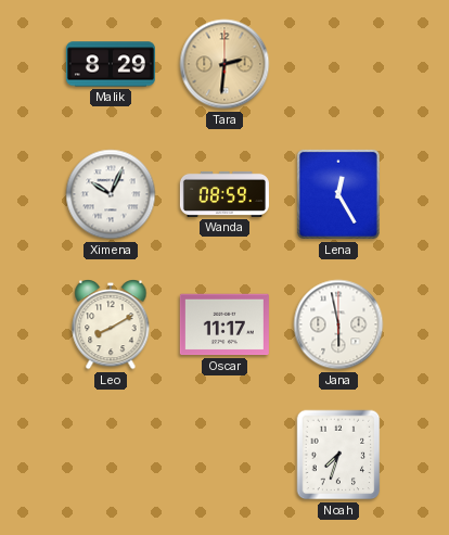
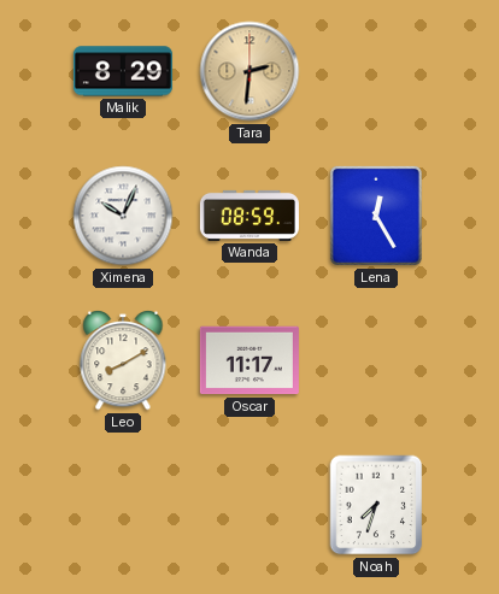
Jana: 5:58 -> none (338, 324)
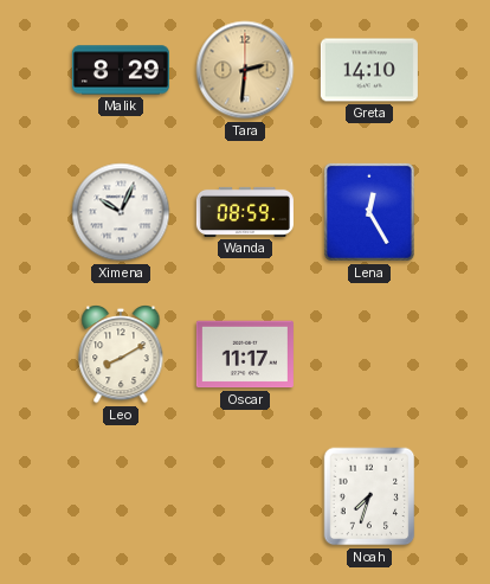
Greta: none -> 14:10 (369, 70)
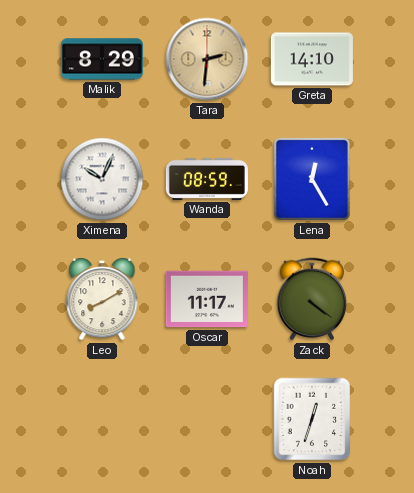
Zack: none -> 4:21 (312, 299)
Noah: 7:33 -> 12:33 (312, 419)
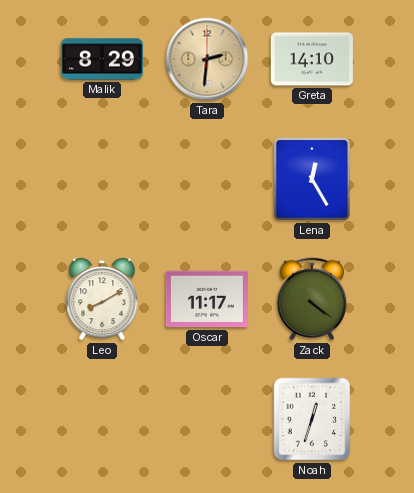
Ximena: 10:04 -> none (102, 179)
Wanda: 08:59 -> none (207, 179)
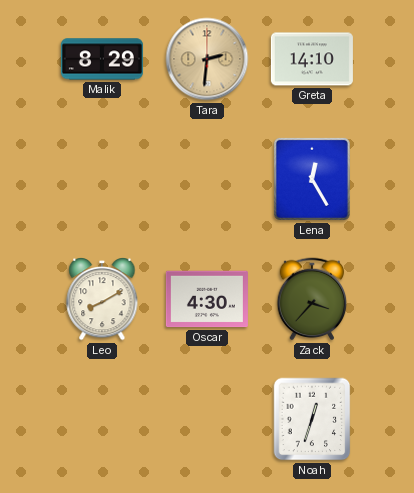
Oscar: 11:17 -> 4:30 (207, 299)
Zack: 4:21 -> 3:37 (312, 299)
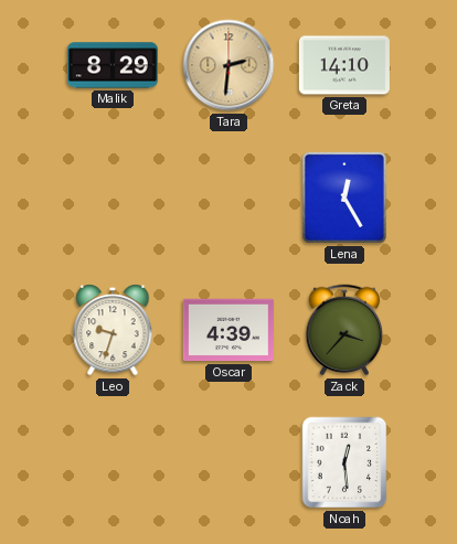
Leo: 8:10 -> 9:33 (113, 331)
Oscar: 4:30 -> 4:39 (228, 330)
Noah: 12:33 -> 12:29 (344, 462)
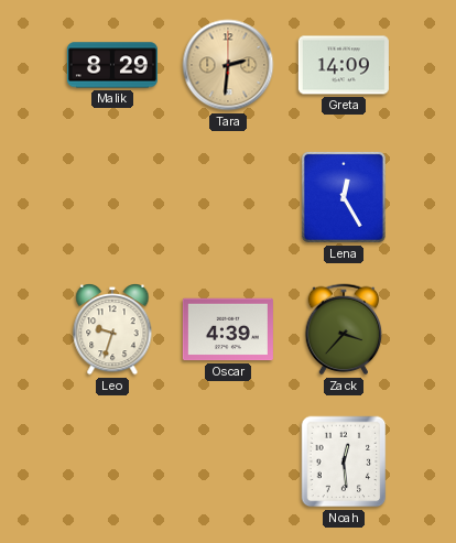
Greta: 14:10 -> 14:09 (344, 65)
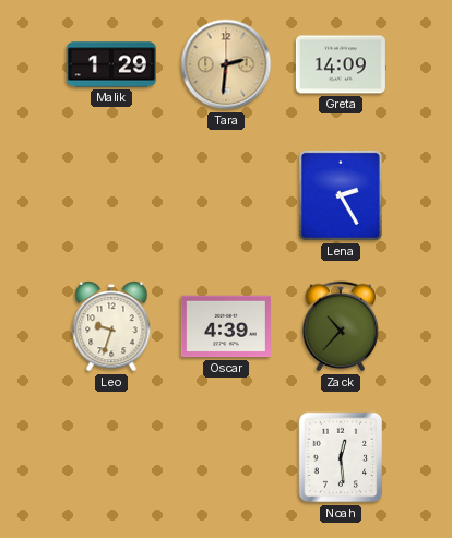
Malik: 8:29 -> 1:29 (111, 64)
Lena: 12:25 -> 2:25 (341, 195)
Zack: 3:37 -> 10:37 (341, 326)
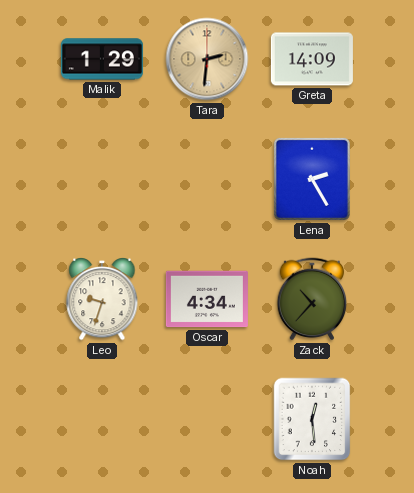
Oscar: 4:39 -> 4:34 (207, 299)
